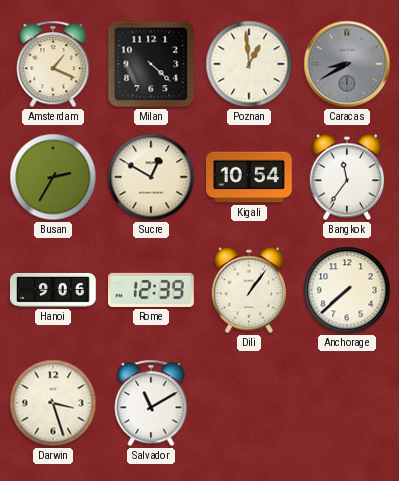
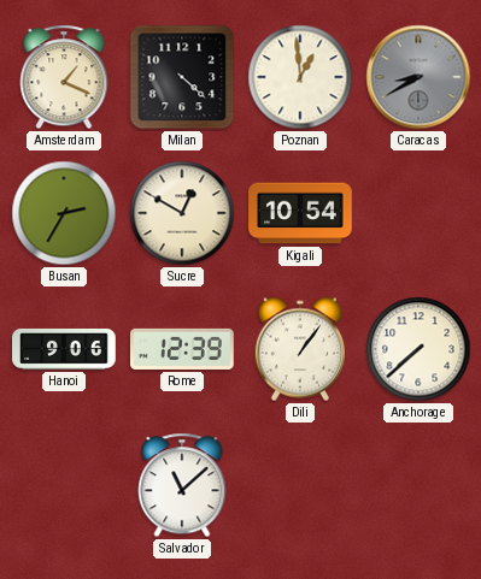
Bangkok: 11:36 -> none (346, 177)
Darwin: 3:27 -> none (53, 403)
Salvador: 11:10 -> 11:08 (182, 485)
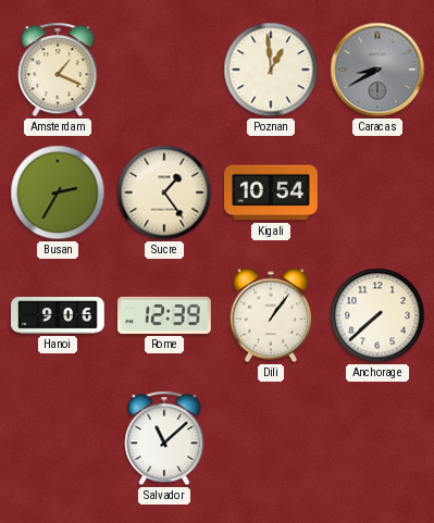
Milan: 4:22 -> none (182, 77)
Sucre: 12:50 -> 1:24 (164, 192)
